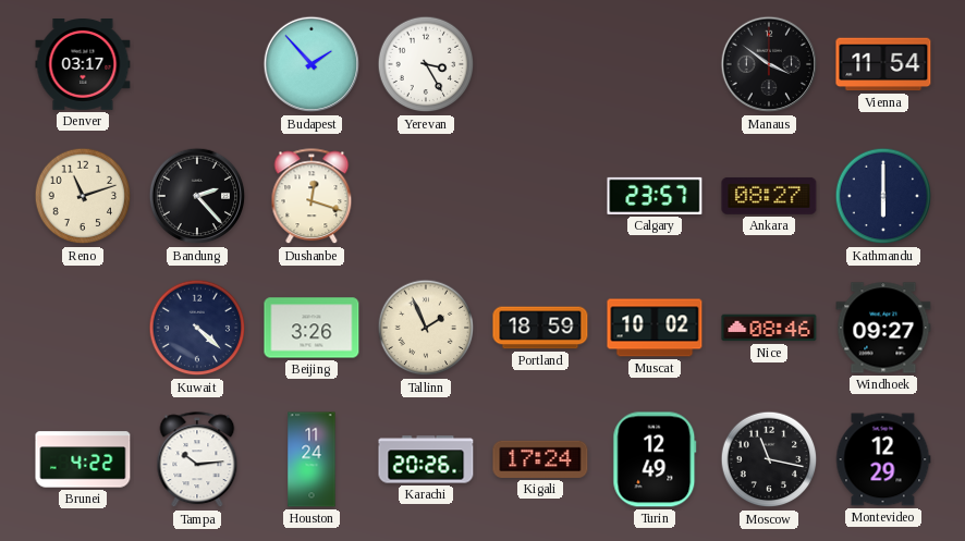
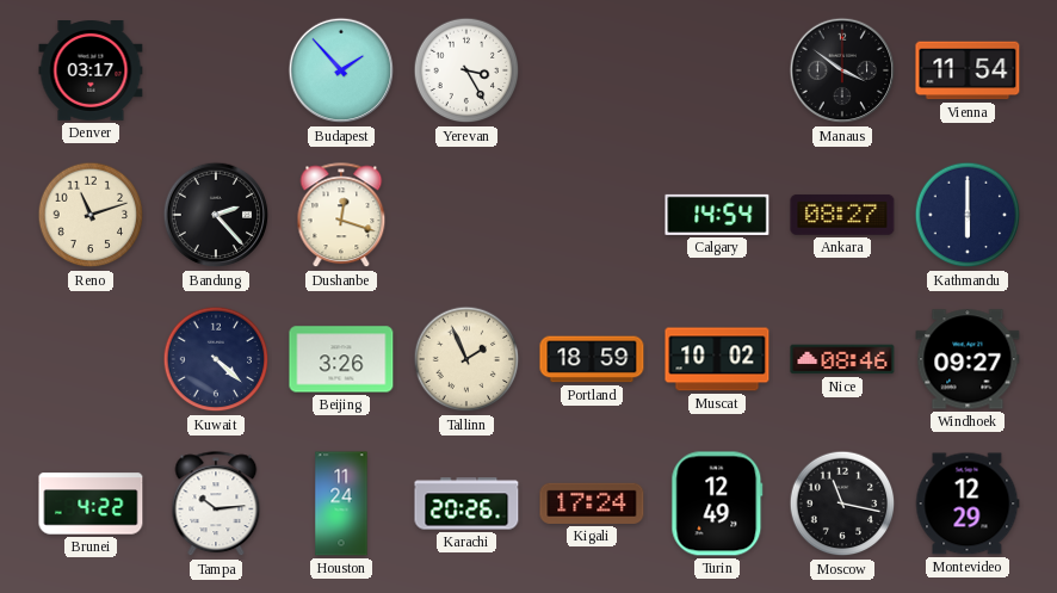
Calgary: 23:57 -> 14:54 (717, 215)
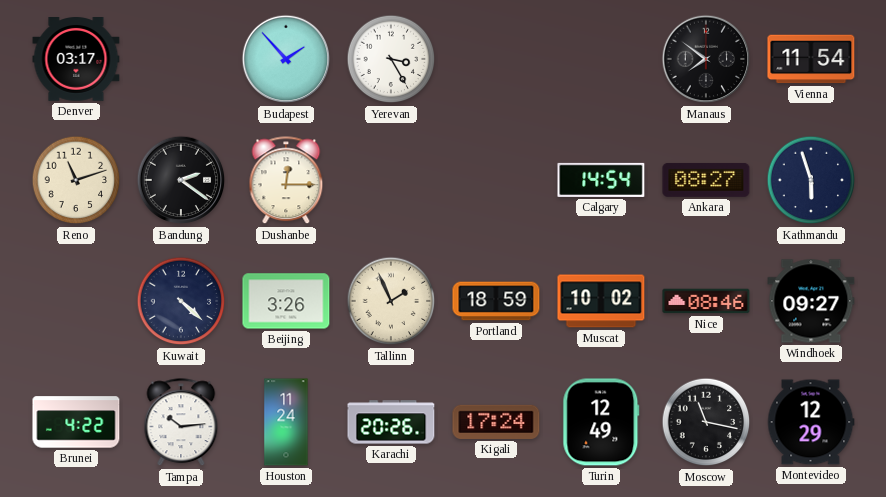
Manaus: 3:51 -> 7:51 (706, 59)
Bandung: 2:23 -> 2:21 (181, 180)
Dushanbe: 12:18 -> 12:15 (286, 181)
Kathmandu: 6:00 -> 5:57 (811, 180)
